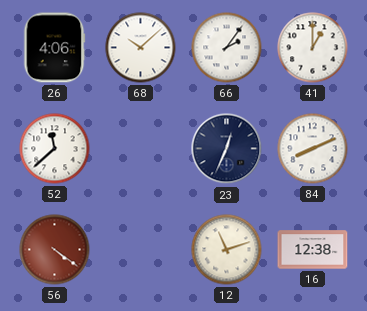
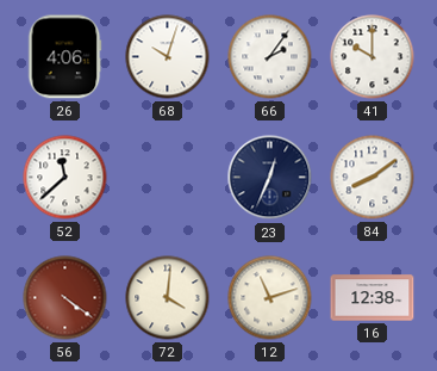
68: 10:08 -> 10:03 (168, 57)
41: 1:00 -> 10:00 (373, 57)
84: 8:11 -> 8:09 (373, 178)
72: none -> 4:01 (168, 298)
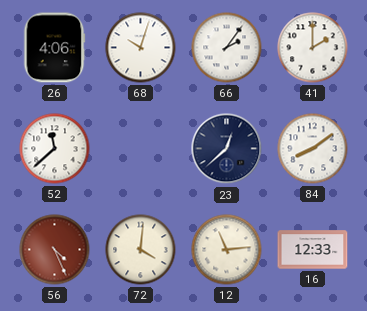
41: 10:00 -> 2:00 (313, 48)
23: 12:34 -> 12:38 (227, 149)
56: 4:21 -> 4:26 (55, 250)
12: 11:12 -> 11:14 (227, 250)
16: 12:38 -> 12:33 (313, 250)
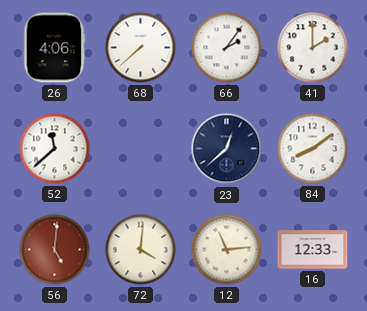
68: 10:03 -> 7:38 (141, 48)
56: 4:26 -> 5:01 (55, 250)
